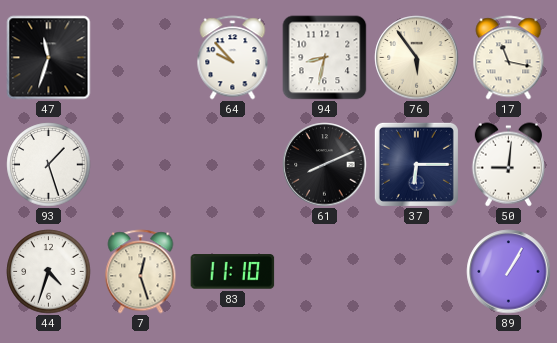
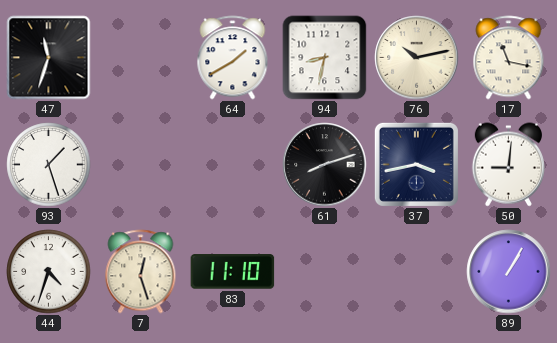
64: 9:53 -> 1:40 (233, 58)
76: 5:54 -> 10:13 (417, 58)
61: 8:11 -> 8:12 (325, 165)
37: 6:15 -> 3:43 (416, 164)
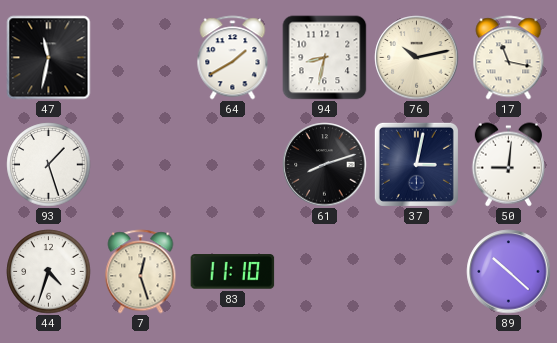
47: 11:33 -> 11:32 (49, 58)
37: 3:43 -> 3:02 (416, 164)
89: 1:05 -> 10:22 (509, 272)
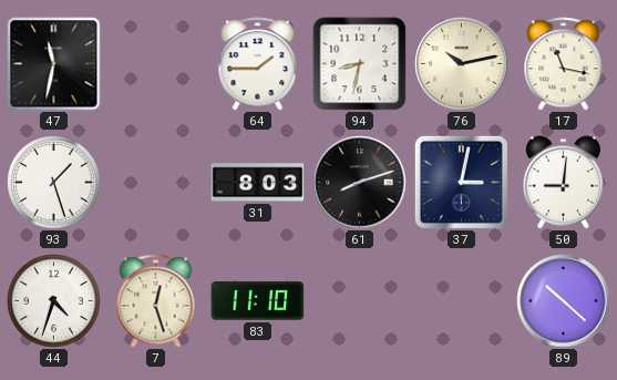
64: 1:40 -> 1:45 (258, 64)
31: none -> 8:03 (258, 183)
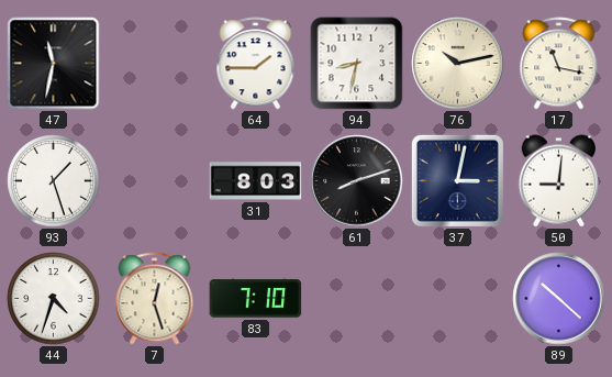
83: 11:10 -> 7:10 (256, 299)
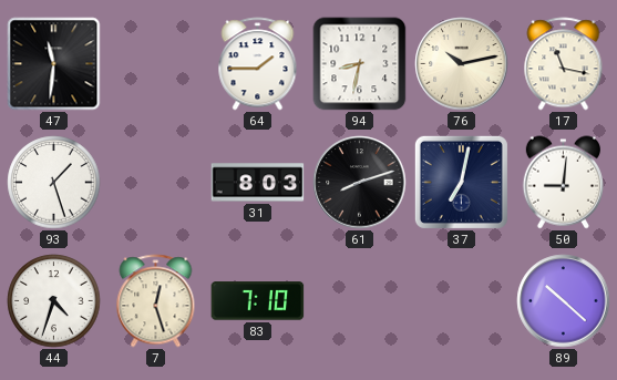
47: 11:32 -> 11:31 (54, 64)
37: 3:02 -> 7:02 (461, 182)
